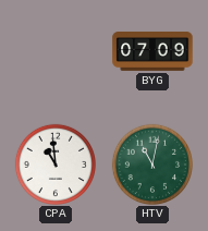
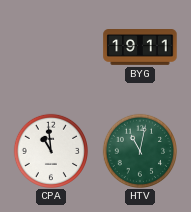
BYG: 07:09 -> 19:11 (140, 48)
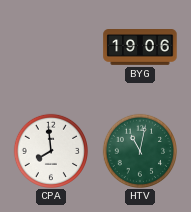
BYG: 19:11 -> 19:06 (140, 48)
CPA: 10:59 -> 7:59 (50, 150)
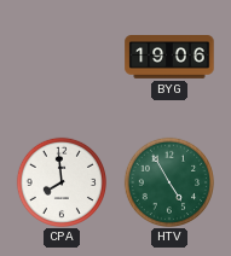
HTV: 11:02 -> 4:55 (168, 181)
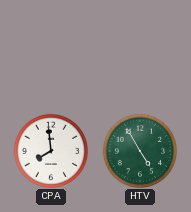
BYG: 19:06 -> none (169, 58)
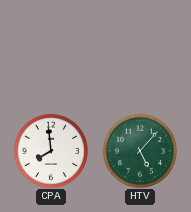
HTV: 4:55 -> 5:07 (139, 150)
